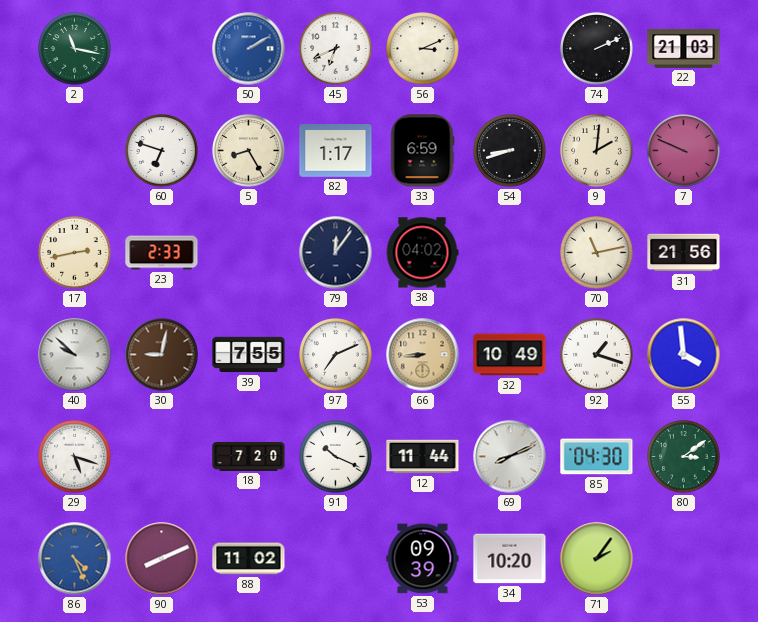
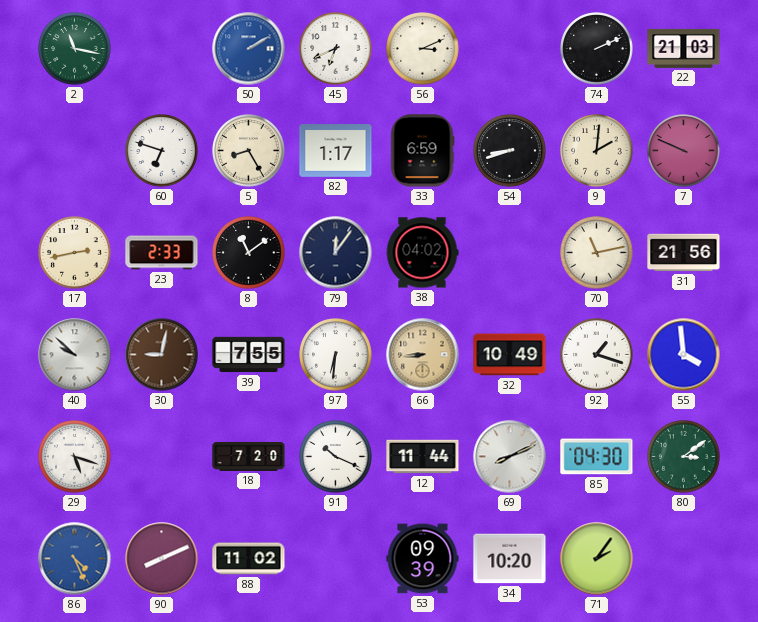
8: none -> 11:09 (249, 253)
97: 7:11 -> 6:31 (336, 355)
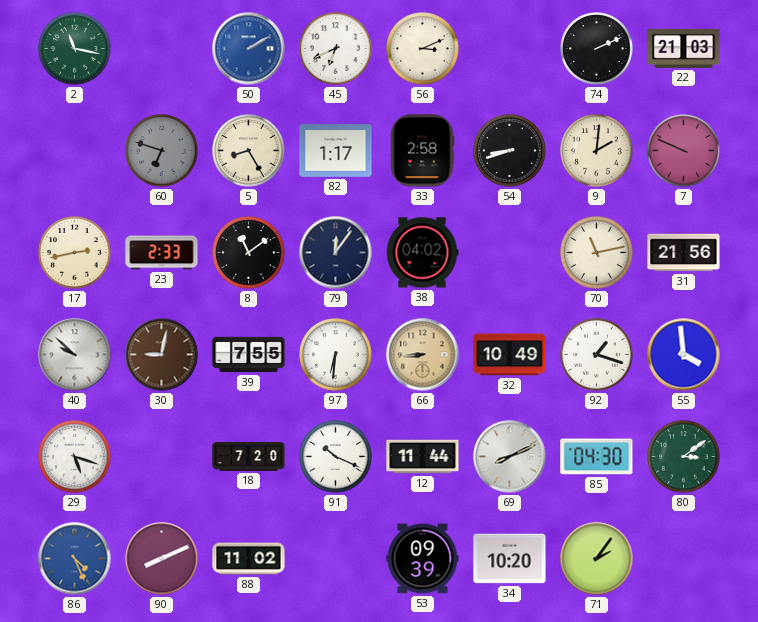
60 dial: white -> grey (162, 151)
33: 6:59 -> 2:58 (422, 151)
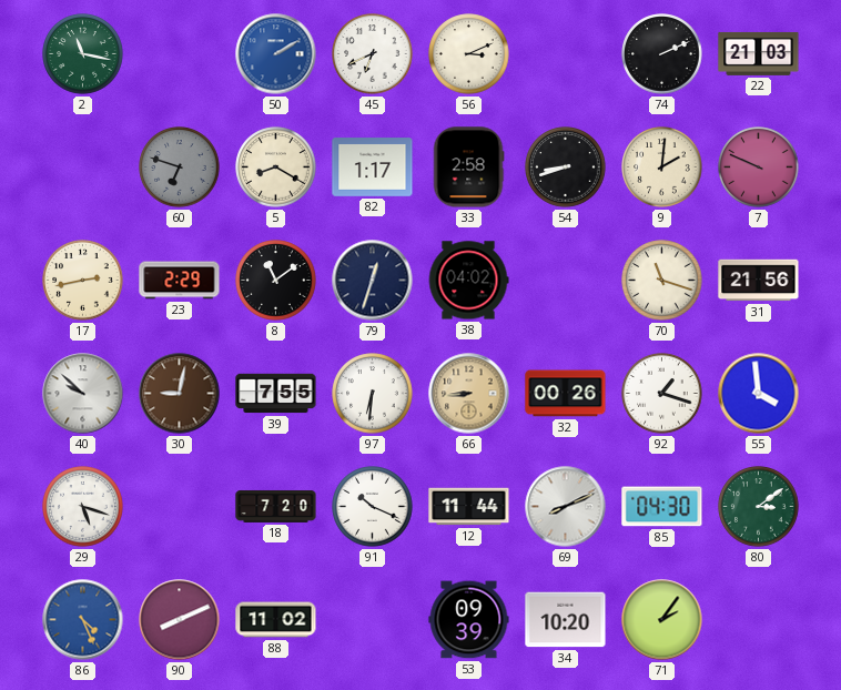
5: 8:25 -> 8:20 (276, 168)
23: 2:33 -> 2:29 (180, 281)
79: 12:06 -> 12:33 (373, 281)
70: 11:13 -> 11:18 (662, 281)
32: 10:49 -> 00:26 (566, 394)
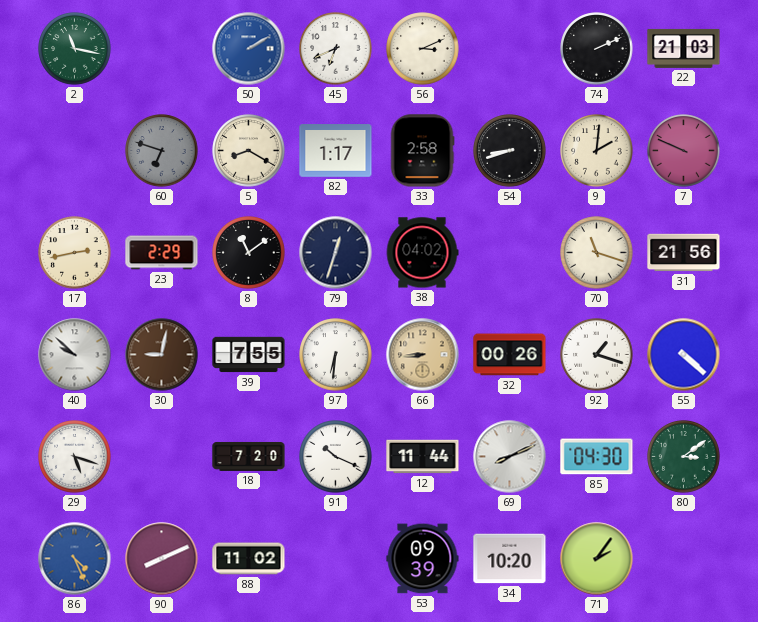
55: 3:59 -> 4:22 (684, 355)
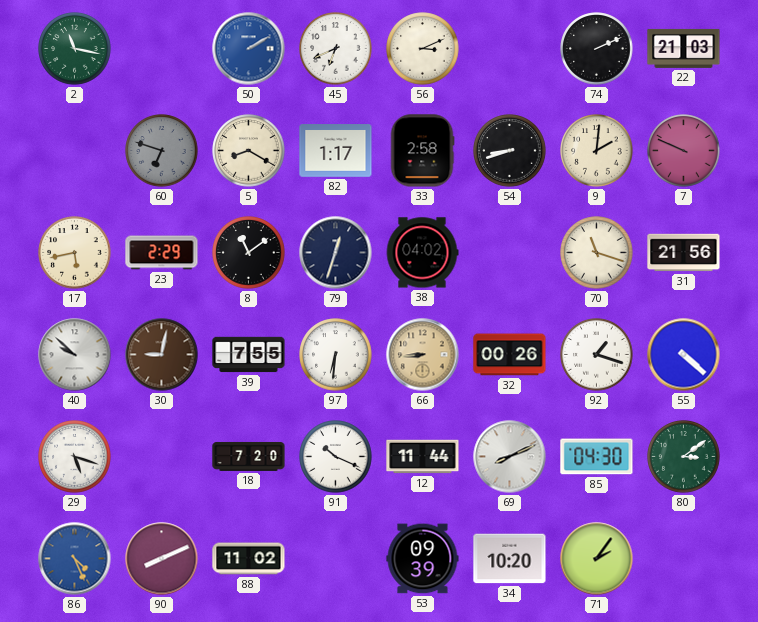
17: 2:43 -> 5:43 (75, 253)
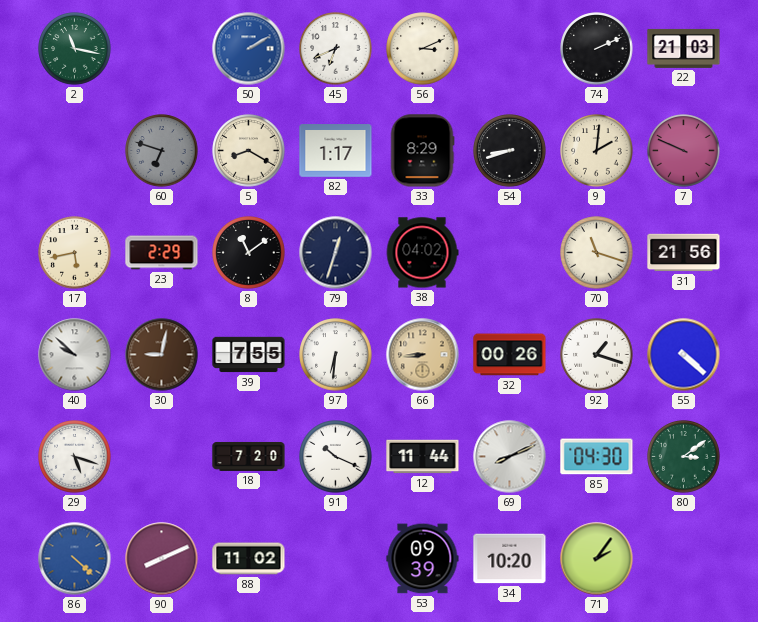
33: 2:58 -> 8:29 (422, 151)
86: 4:26 -> 4:22 (75, 559)
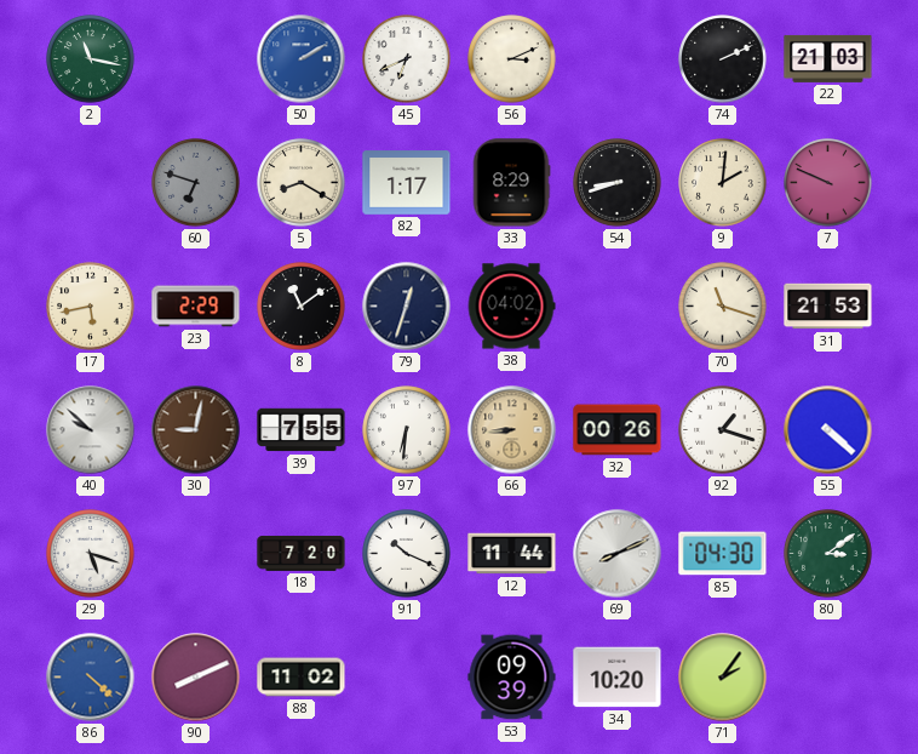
31: 21:56 -> 21:53 (828, 307)
